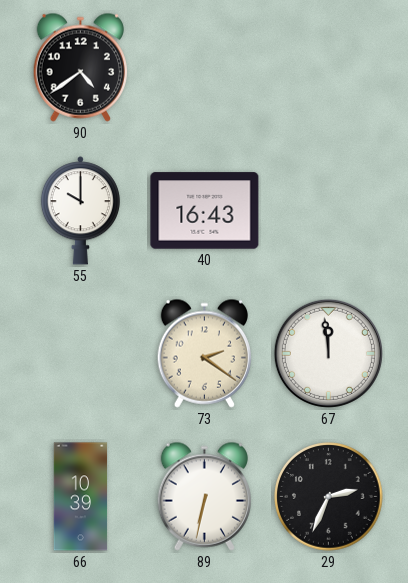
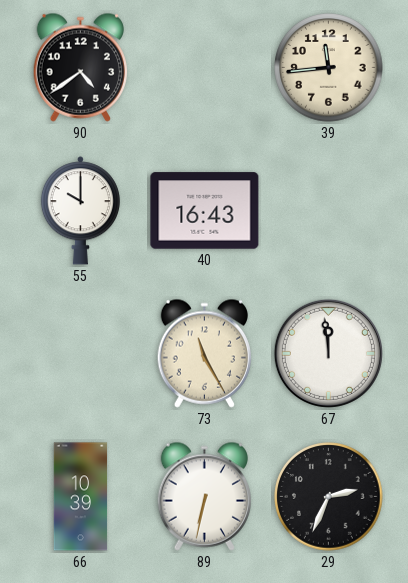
39: none -> 11:44 (329, 68)
73: 2:21 -> 11:25 (204, 353)
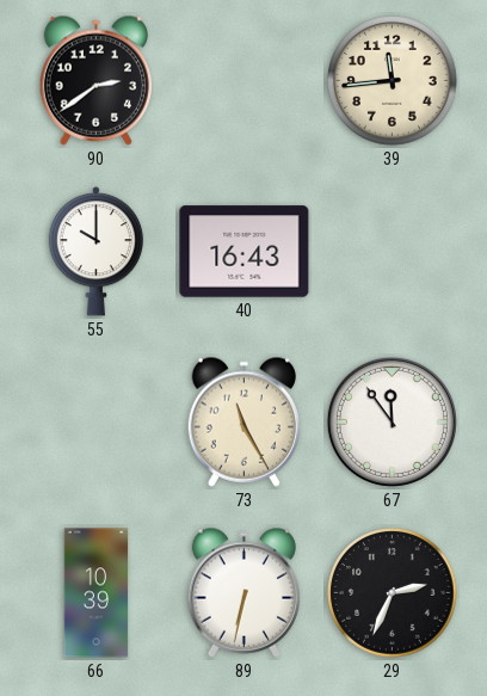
90: 4:39 -> 2:39 (95, 80)
67: 11:59 -> 11:54 (392, 421)
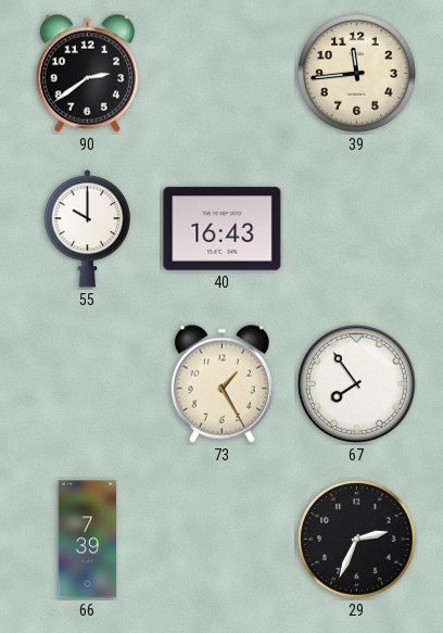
73: 11:25 -> 1:25 (221, 383)
67: 11:54 -> 7:54 (356, 383)
66: 10:39 -> 7:39 (88, 540)
89: 6:32 -> none (243, 592)
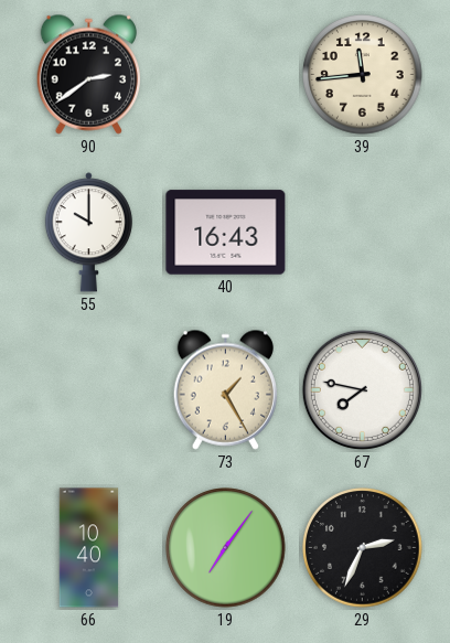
67: 7:54 -> 7:47 (362, 389)
66: 7:39 -> 10:40 (89, 548)
19: none -> 7:06 (226, 548)
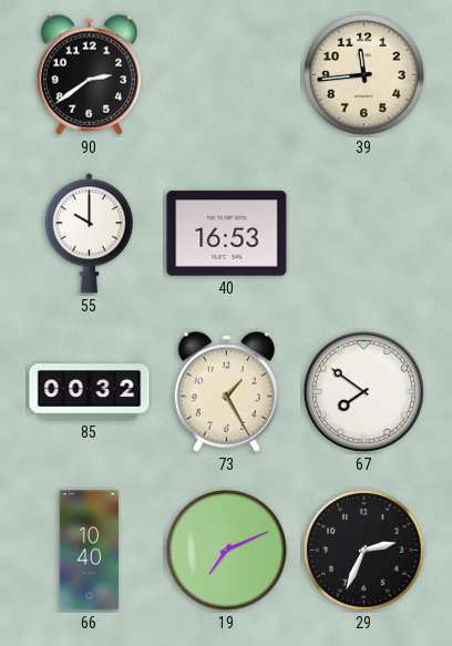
40: 16:43 -> 16:53 (227, 234)
85: none -> 00:32 (90, 392)
67: 7:47 -> 7:51 (363, 391)
19: 7:06 -> 7:11 (227, 551)
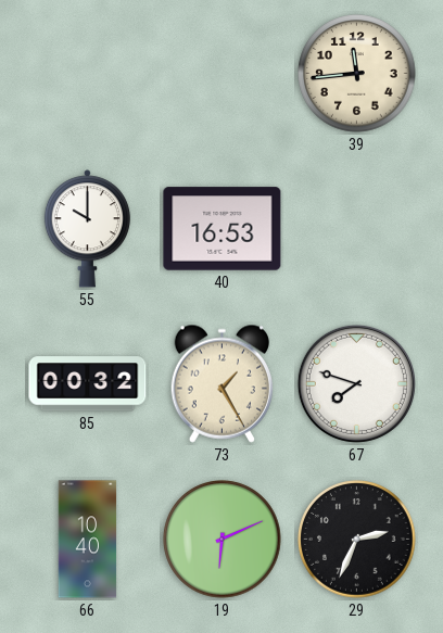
90: 2:39 -> none (89, 74)
67: 7:51 -> 7:48 (356, 383)
19: 7:11 -> 6:11 (223, 540)
